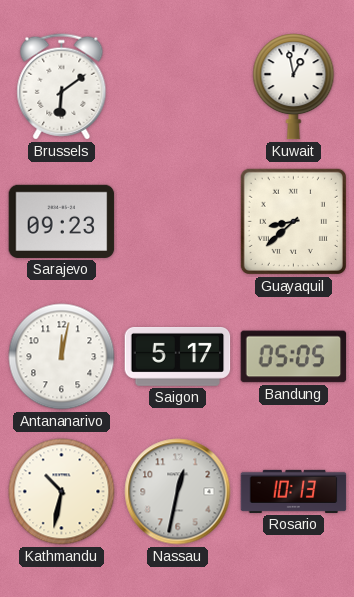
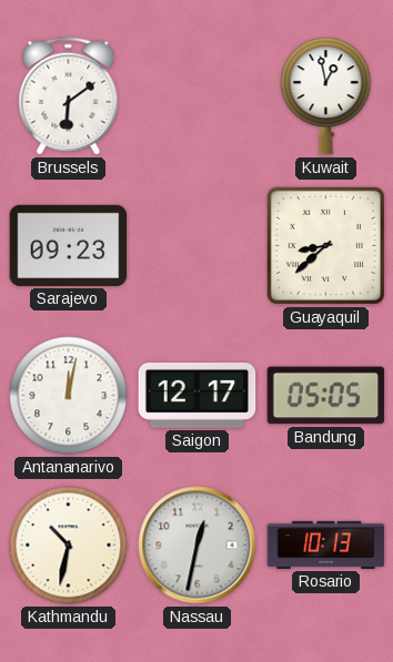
Saigon: 5:17 -> 12:17 (198, 395)
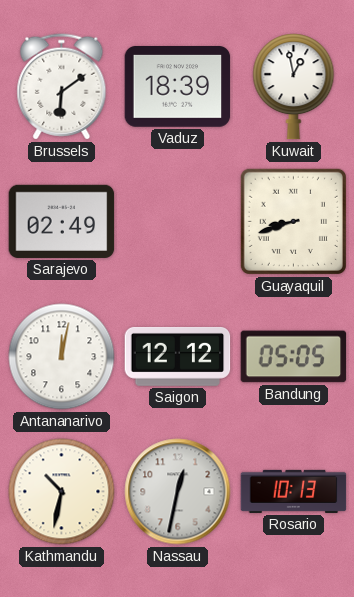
Vaduz: none -> 18:39 (178, 87)
Sarajevo: 09:23 -> 02:49 (62, 221)
Guayaquil: 8:38 -> 8:42 (293, 221)
Saigon: 12:17 -> 12:12 (178, 356)
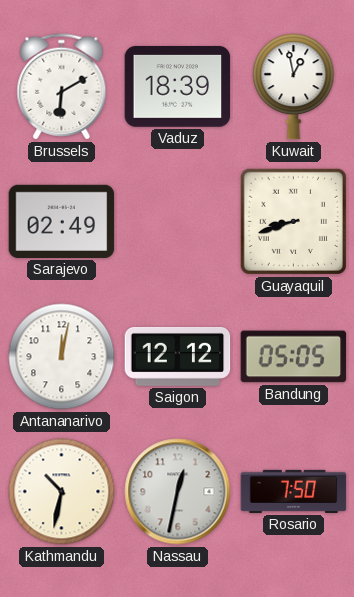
Brussels: 6:09 -> 6:10 (62, 87)
Rosario: 10:13 -> 7:50 (294, 491)
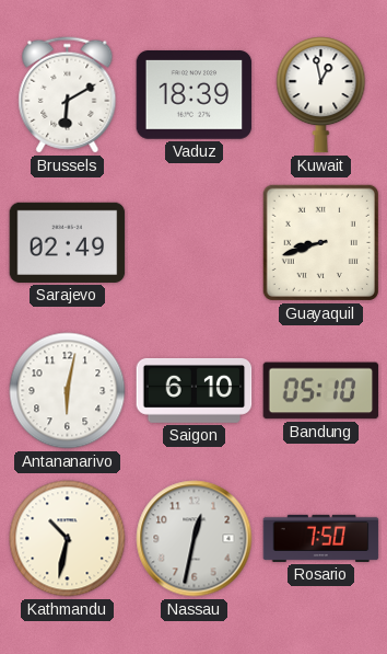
Antananarivo: 12:02 -> 6:02 (68, 391)
Saigon: 12:12 -> 6:10 (195, 390)
Bandung: 05:05 -> 05:10 (321, 391)
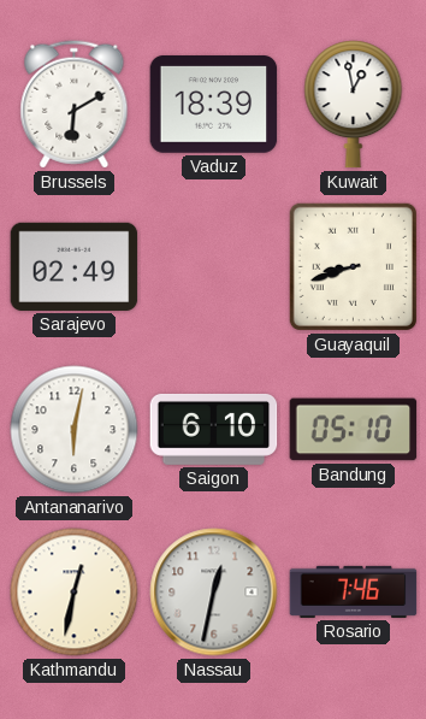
Kathmandu: 10:32 -> 12:32 (75, 593)
Rosario: 7:50 -> 7:46 (354, 591)
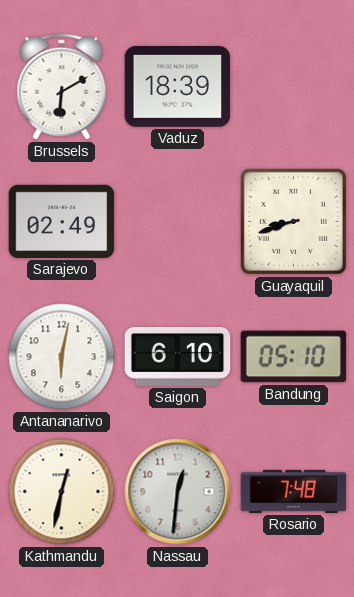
Kuwait: 12:58 -> none (354, 105)
Nassau: 12:32 -> 12:31 (178, 492)
Rosario: 7:46 -> 7:48 (294, 491)
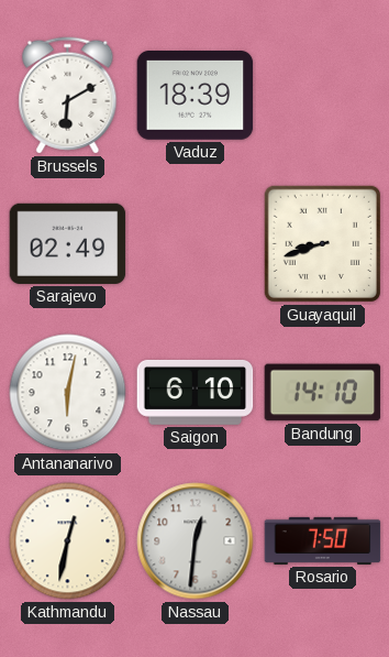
Bandung: 05:10 -> 14:10 (323, 393)
Rosario: 7:48 -> 7:50 (323, 540)
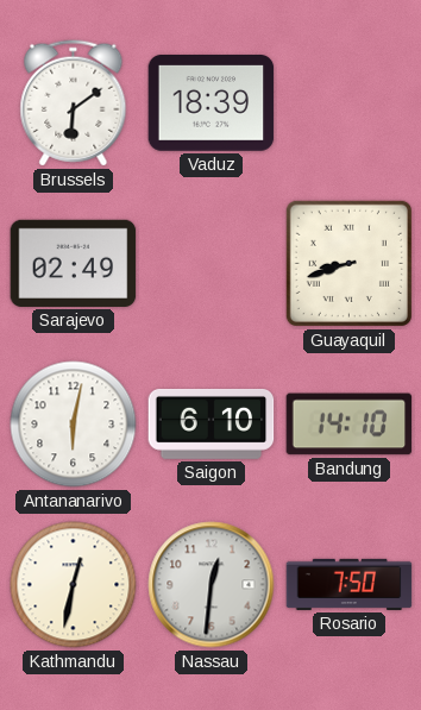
Brussels: 6:10 -> 6:09 (74, 103)
